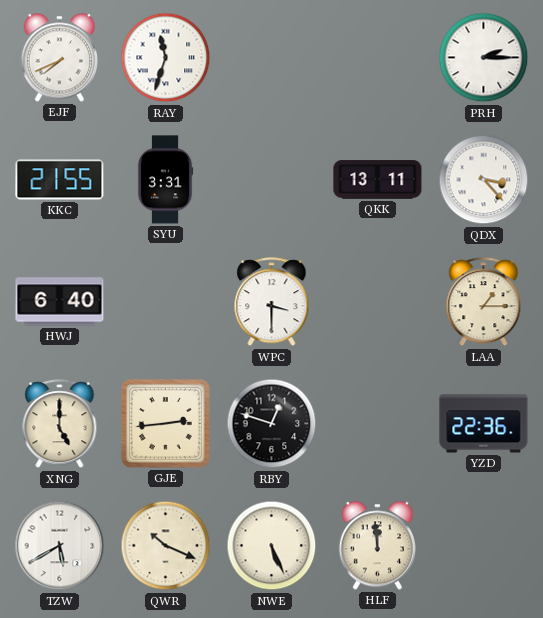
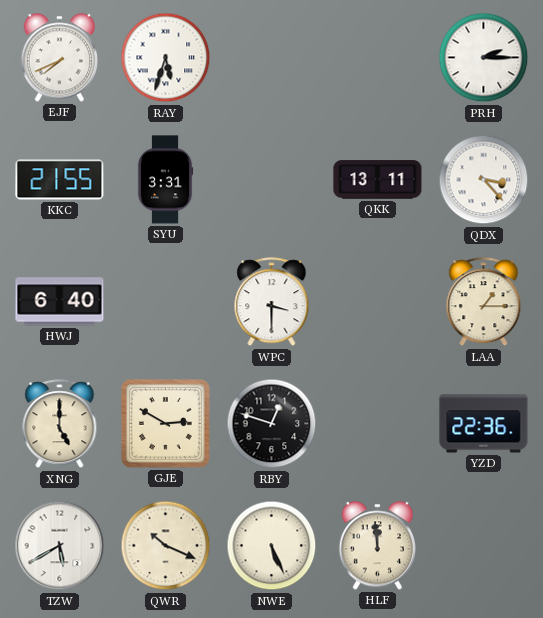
RAY: 11:33 -> 5:33 (166, 58)
GJE: 2:44 -> 2:50 (165, 423)
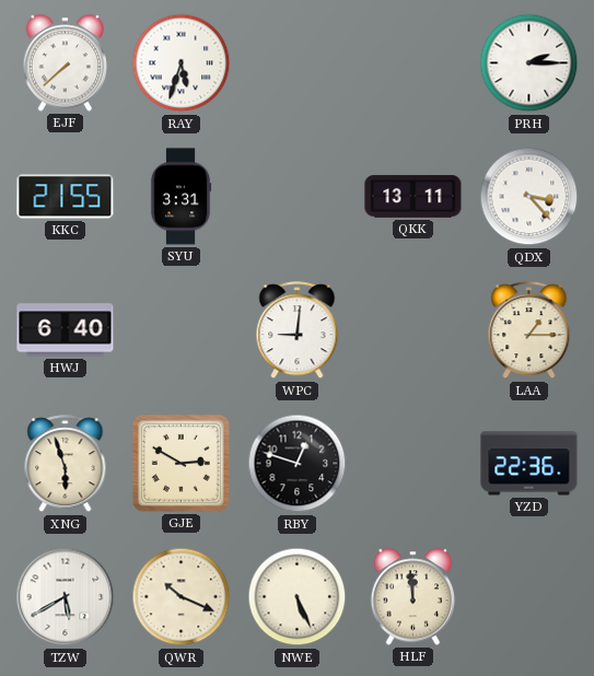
EJF: 7:41 -> 7:38 (65, 63)
WPC: 3:30 -> 9:01 (298, 330)
XNG: 5:00 -> 5:57 (66, 464)
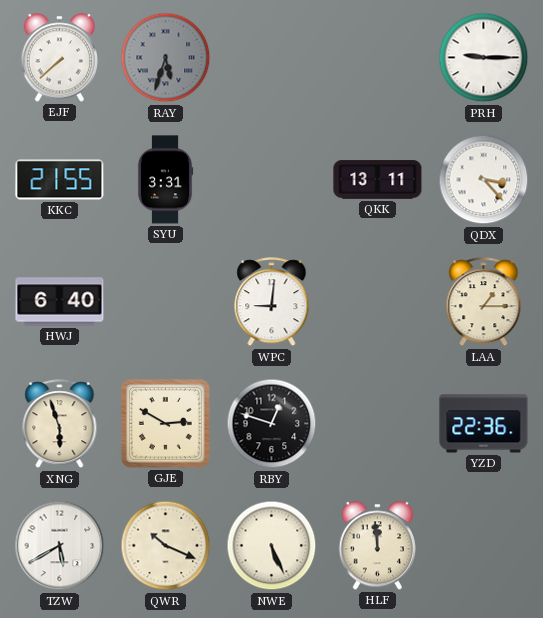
RAY dial: white -> grey (166, 58)
PRH: 2:15 -> 9:15 (484, 58)
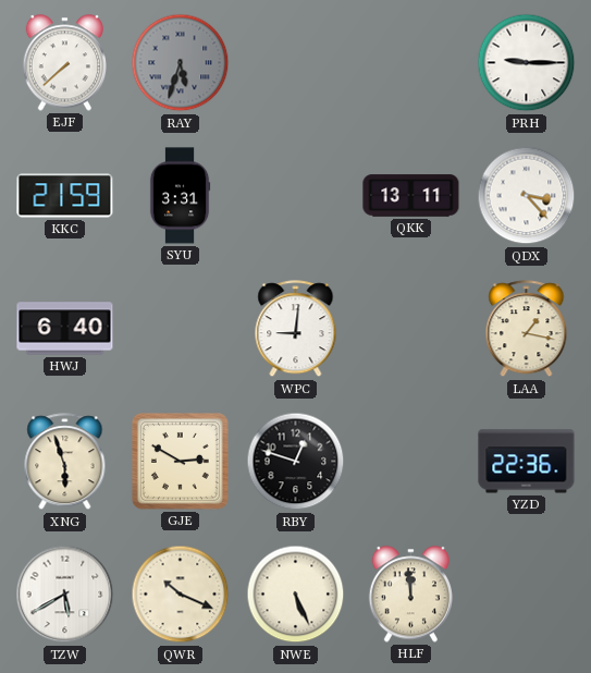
KKC: 21:55 -> 21:59 (65, 196)
LAA: 1:15 -> 1:17 (527, 329)
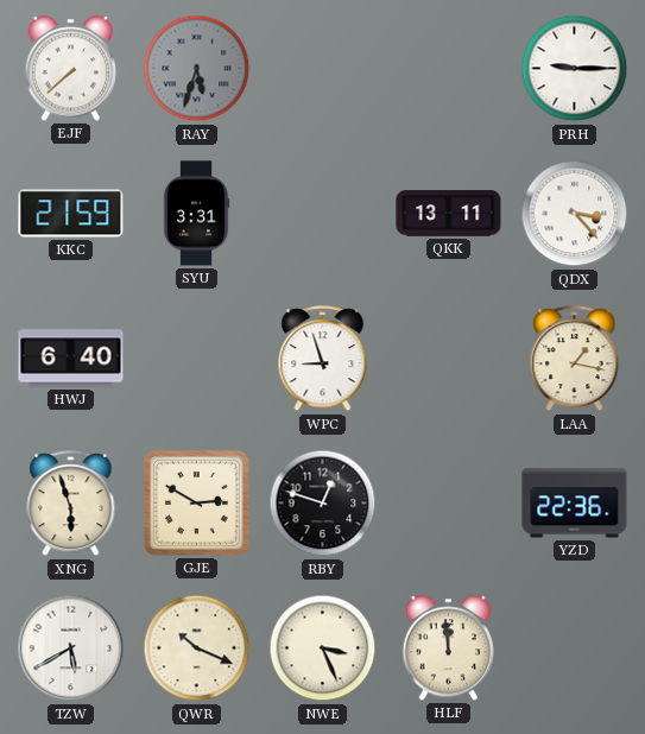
WPC: 9:01 -> 8:57 (323, 359)
NWE: 5:26 -> 3:26 (323, 648)
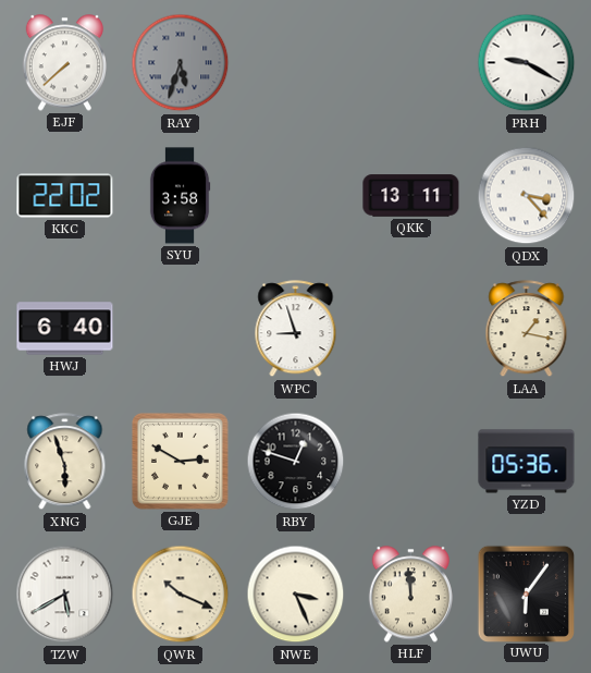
PRH: 9:15 -> 9:20 (527, 63)
KKC: 21:59 -> 22:02 (65, 196)
SYU: 3:31 -> 3:58 (180, 196)
YZD: 22:36 -> 05:36 (527, 462)
UWU: none -> 6:06 (526, 594)
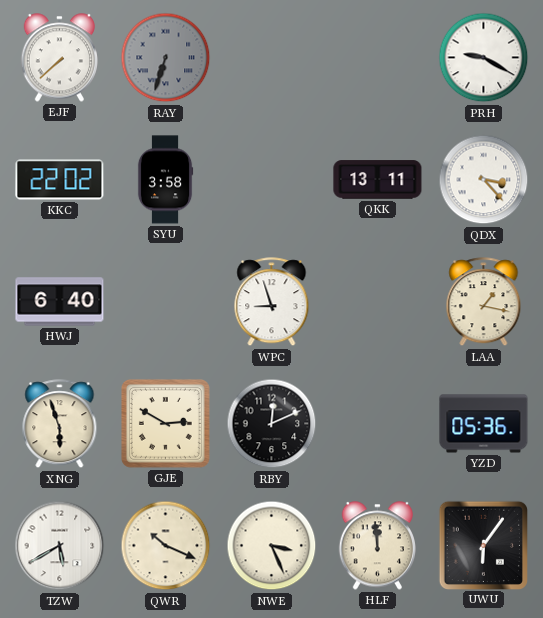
RAY: 5:33 -> 6:33 (166, 58)
RBY: 12:48 -> 12:11 (272, 424)
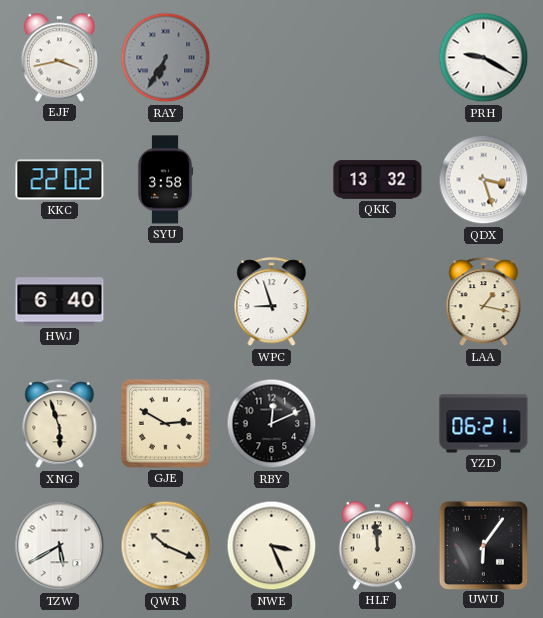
EJF: 7:38 -> 3:43 (59, 58)
RAY: 6:33 -> 6:35 (166, 58)
QKK: 13:11 -> 13:32 (378, 180)
QDX: 3:23 -> 3:27 (484, 180)
YZD: 05:36 -> 06:21 (484, 424)
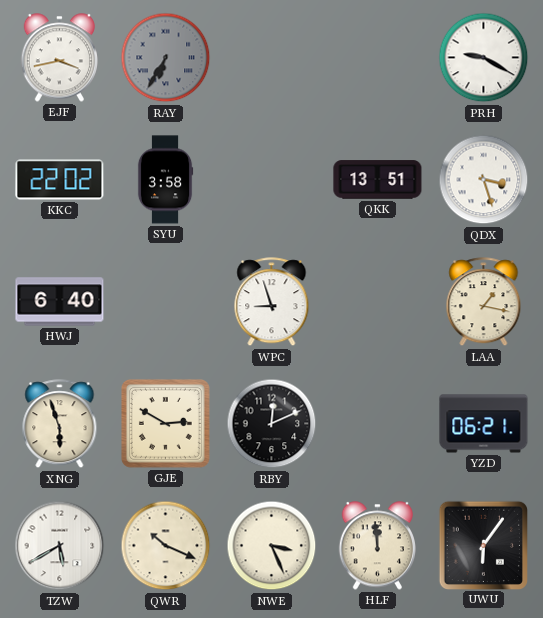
QKK: 13:32 -> 13:51 (378, 180)
